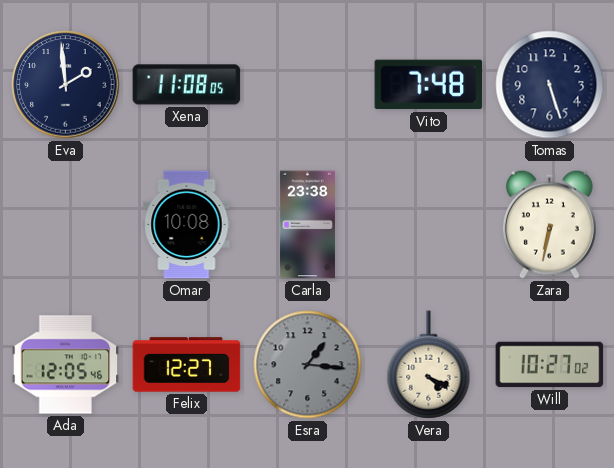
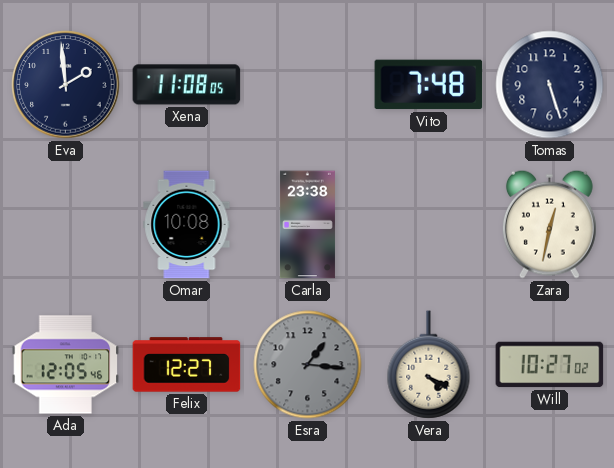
Zara: 6:32 -> 12:32 (549, 224)
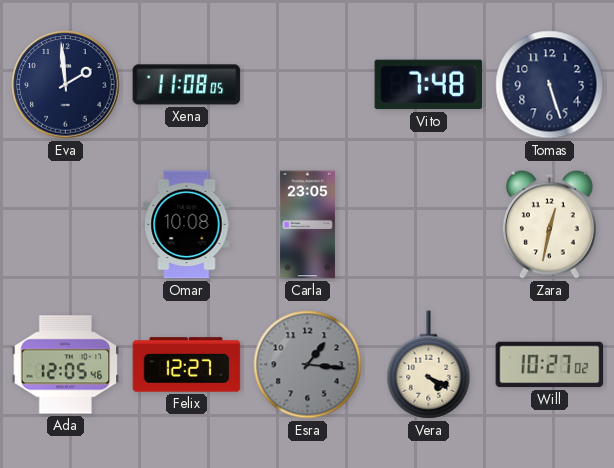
Carla: 23:38 -> 23:05 (307, 225)
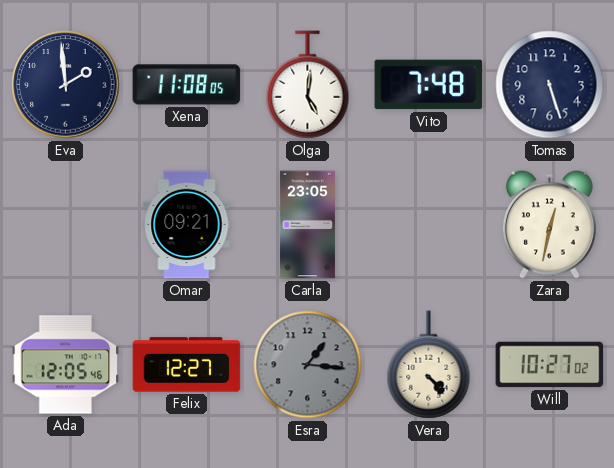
Olga: none -> 5:01 (308, 85)
Omar: 10:08 -> 09:21 (187, 225)
Vera: 4:19 -> 4:23 (429, 365)
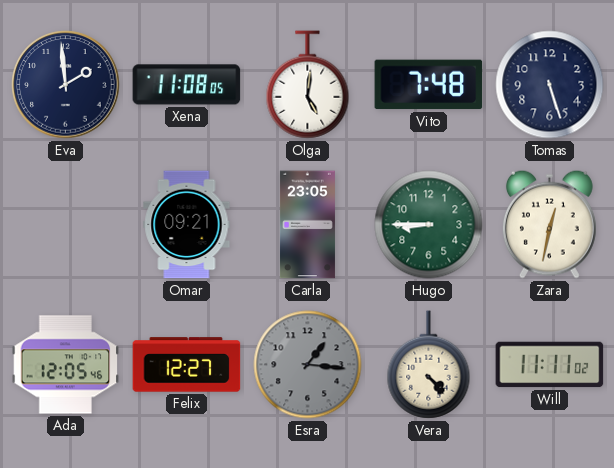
Hugo: none -> 8:45 (429, 225)
Will: 10:27 -> 11:11 (550, 365)
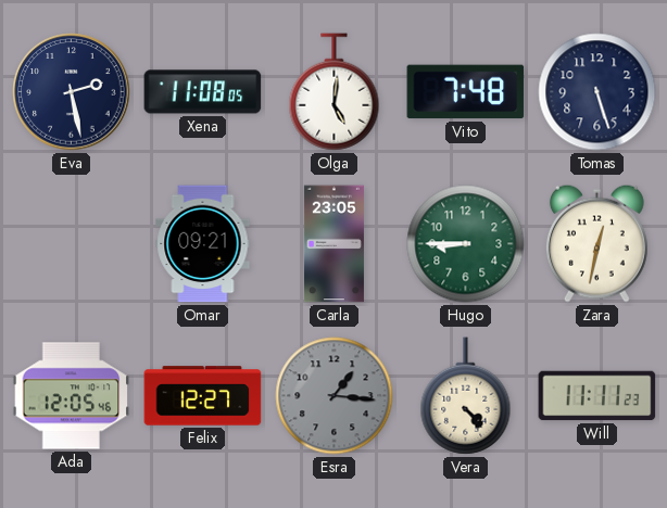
Eva: 1:59 -> 2:28 (72, 92)
Will: 11:11:02 -> 11:11:23 (597, 396)
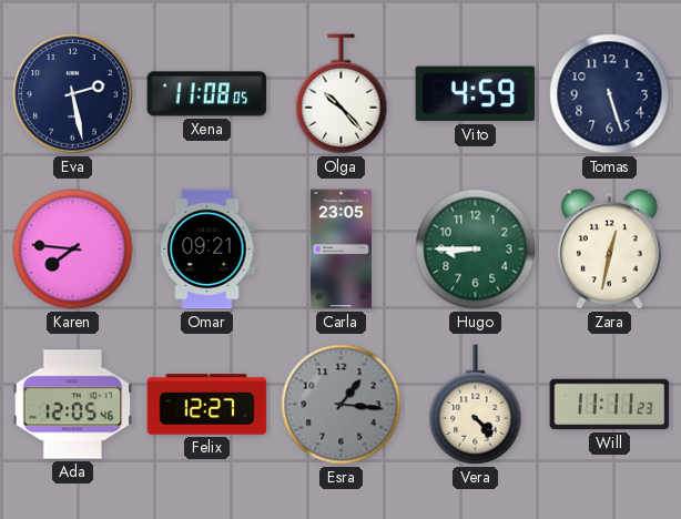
Olga: 5:01 -> 10:23 (342, 94)
Vito: 7:48 -> 4:59 (476, 94)
Karen: none -> 7:46 (73, 250)
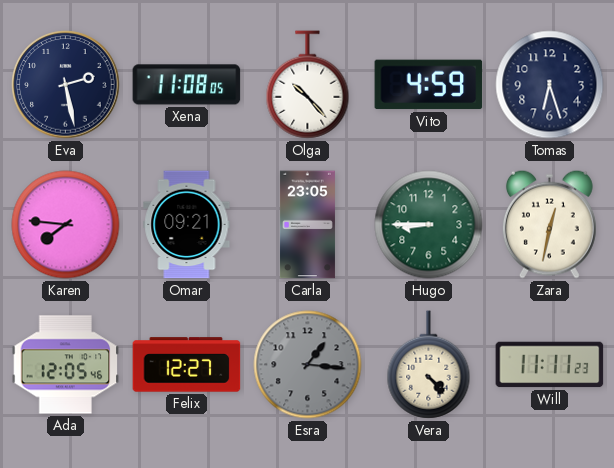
Tomas: 5:27 -> 6:27 (550, 85)
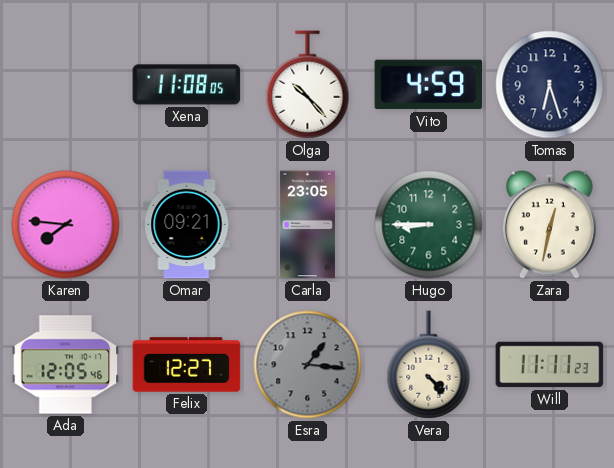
Eva: 2:28 -> none (66, 85)
